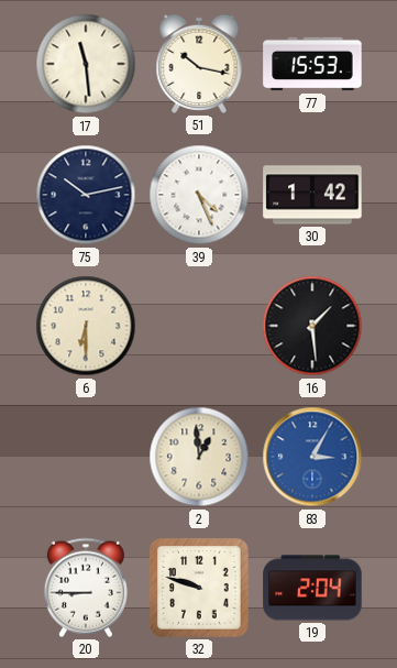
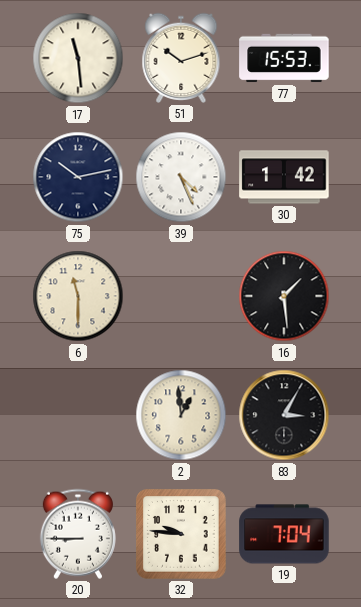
51: 10:17 -> 10:12 (181, 58)
6: 6:30 -> 11:30 (78, 296)
83 dial: blue -> black (284, 415)
32: 9:48 -> 9:46 (181, 534)
19: 2:04 -> 7:04 (284, 534)
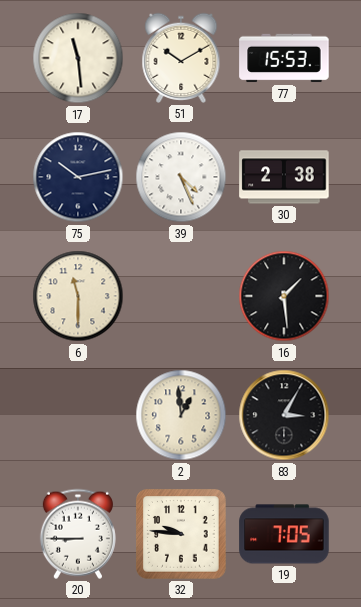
51: 10:12 -> 10:10 (181, 58)
30: 1:42 -> 2:38 (284, 177)
19: 7:04 -> 7:05 (284, 534)
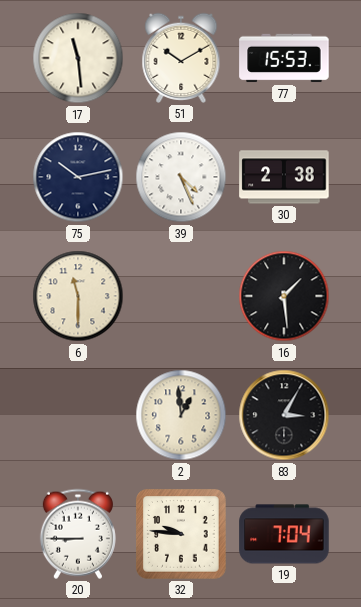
19: 7:05 -> 7:04 (284, 534)
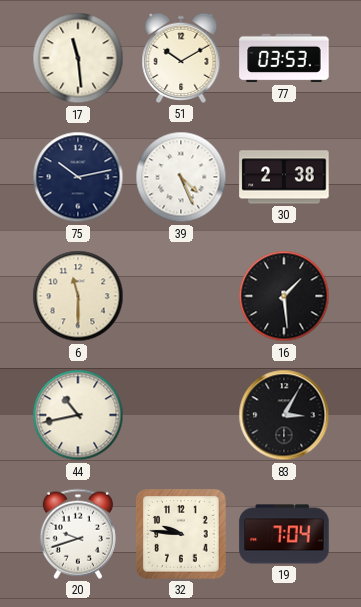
77: 15:53 -> 03:53 (284, 58)
44: none -> 10:43 (78, 415)
2: 12:59 -> none (181, 415)
20: 8:45 -> 9:42 (78, 534)
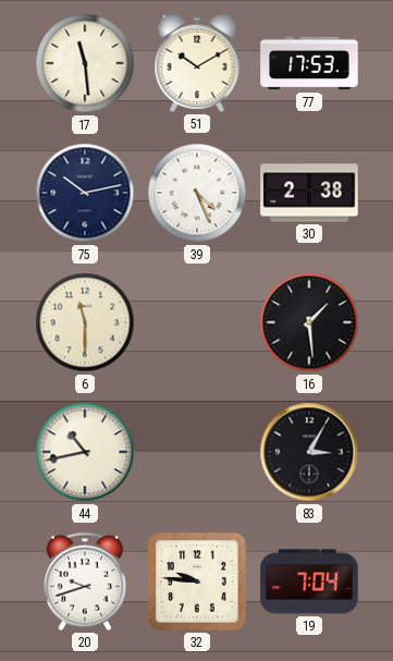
77: 03:53 -> 17:53 (309, 63)
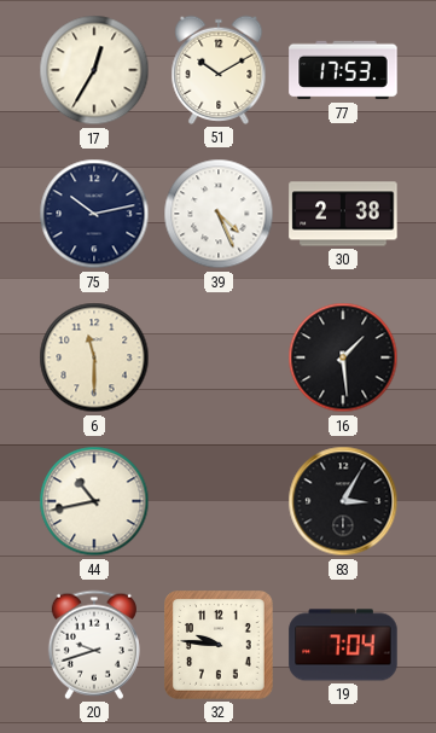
17: 11:29 -> 12:35 (94, 70)
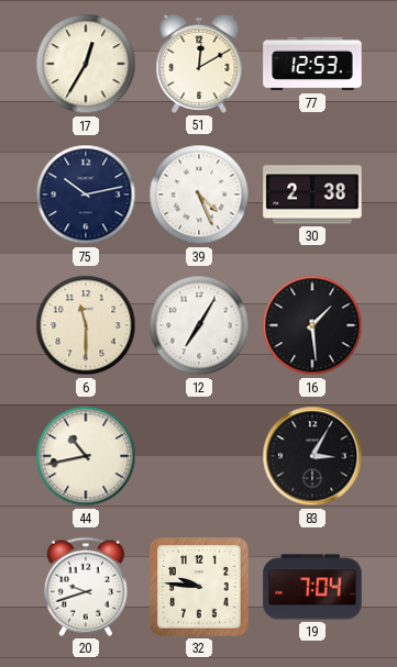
51: 10:10 -> 12:10 (199, 64)
77: 17:53 -> 12:53 (312, 64)
12: none -> 7:05 (199, 325)
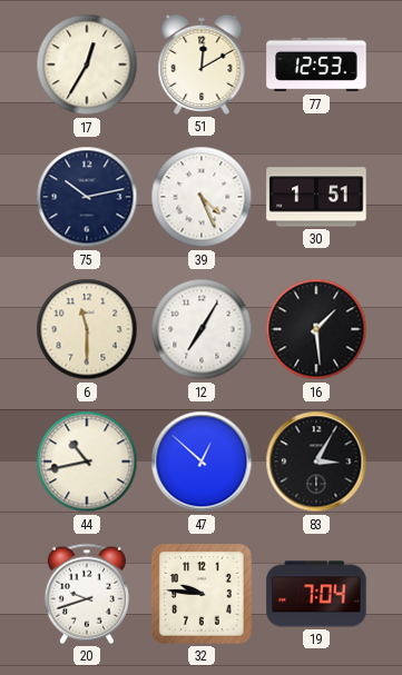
30: 2:38 -> 1:51 (316, 197)
47: none -> 12:52 (202, 461)
